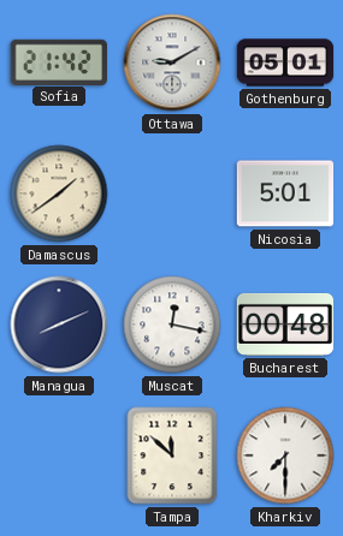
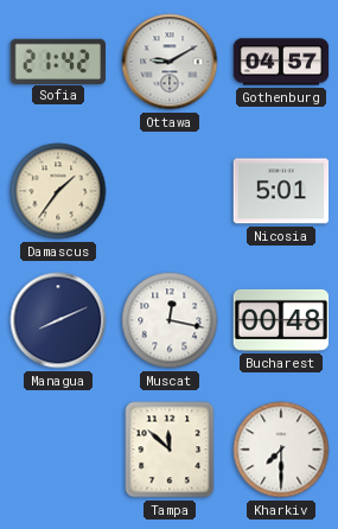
Gothenburg: 05:01 -> 04:57 (281, 62)
Damascus: 1:39 -> 1:36 (58, 191)
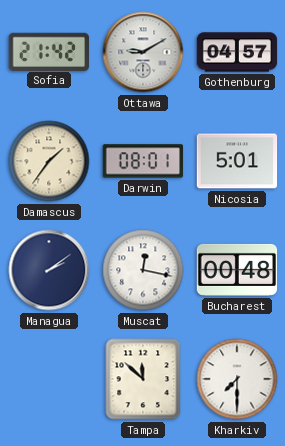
Darwin: none -> 08:01 (143, 161)
Managua: 8:11 -> 2:09 (49, 270)
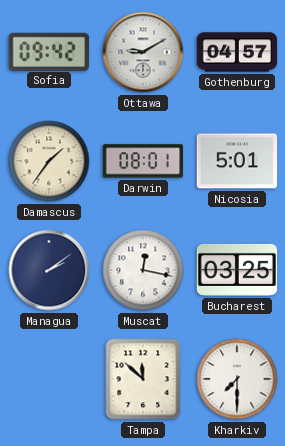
Sofia: 21:42 -> 09:42 (48, 51)
Bucharest: 00:48 -> 03:25 (237, 270)
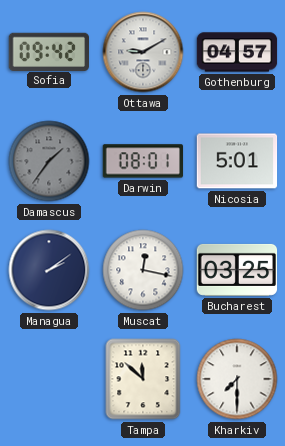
Damascus dial: cream -> grey (49, 161)
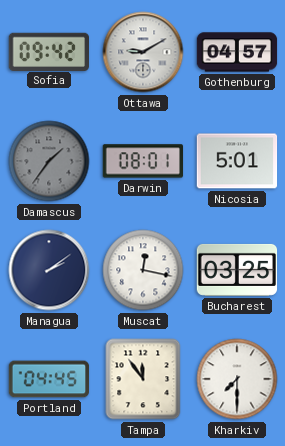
Portland: none -> 04:45 (49, 379)
Tampa: 11:52 -> 11:54 (143, 379)
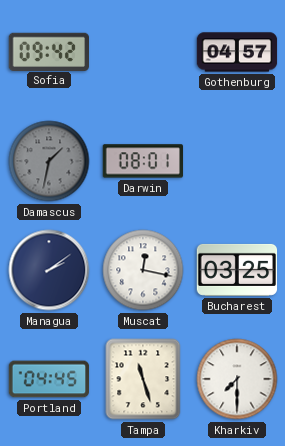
Ottawa: 9:10 -> none (143, 52)
Damascus: 1:36 -> 1:32 (49, 161)
Nicosia: 5:01 -> none (237, 161)
Tampa: 11:54 -> 11:27 (143, 379)
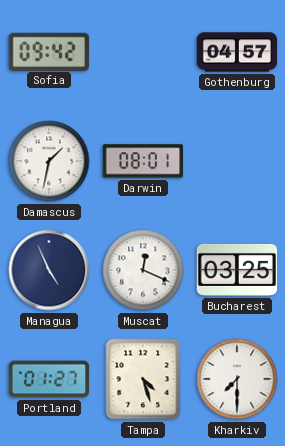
Damascus dial: grey -> white (49, 161)
Managua: 2:09 -> 4:56 (49, 270)
Muscat: 12:17 -> 12:19 (143, 270)
Portland: 04:45 -> 01:27 (49, 379)
Tampa: 11:27 -> 4:27 (143, 379)
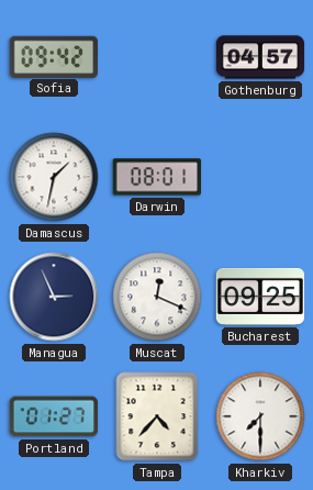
Managua: 4:56 -> 2:56 (54, 297)
Bucharest: 03:25 -> 09:25 (260, 297)
Tampa: 4:27 -> 4:37 (157, 416)
